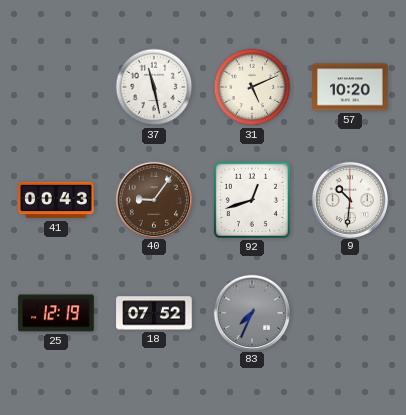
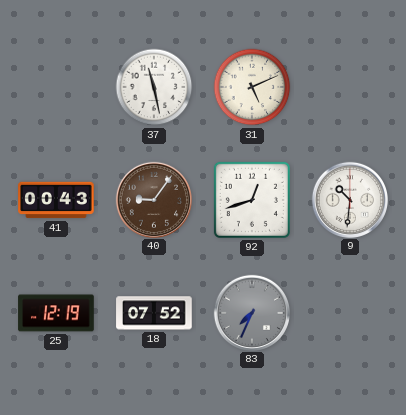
57: 10:20 -> none (350, 87)
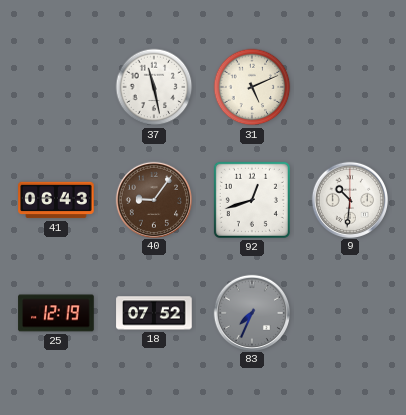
41: 00:43 -> 06:43 (56, 200)
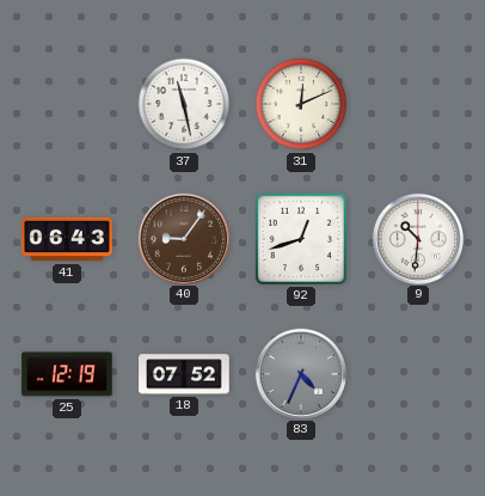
31: 5:11 -> 12:11 (301, 104)
83: 7:34 -> 4:34 (300, 373)
